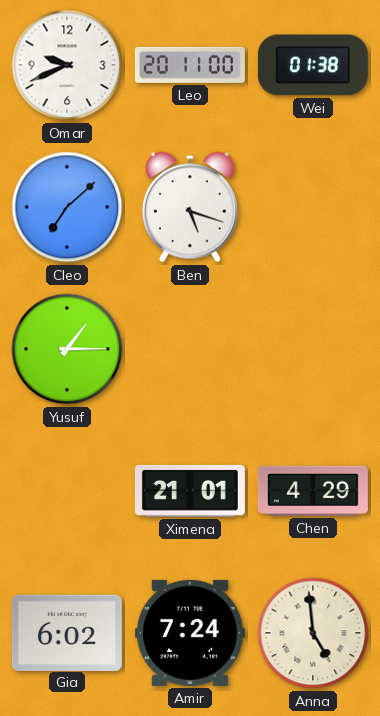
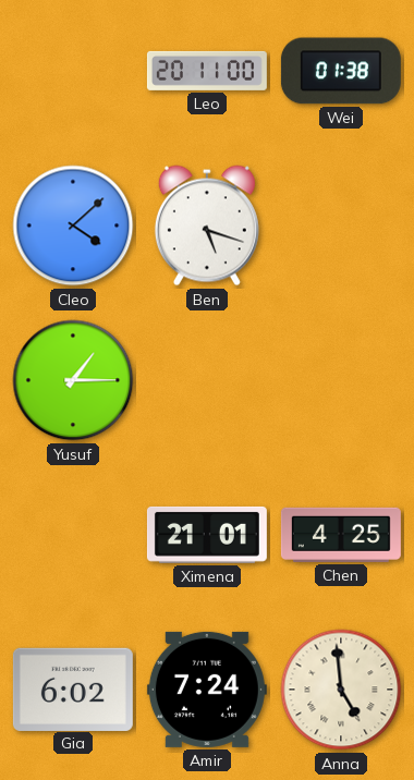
Omar: 9:41 -> none (67, 65)
Cleo: 7:08 -> 4:08 (73, 226)
Chen: 4:29 -> 4:25 (341, 535)
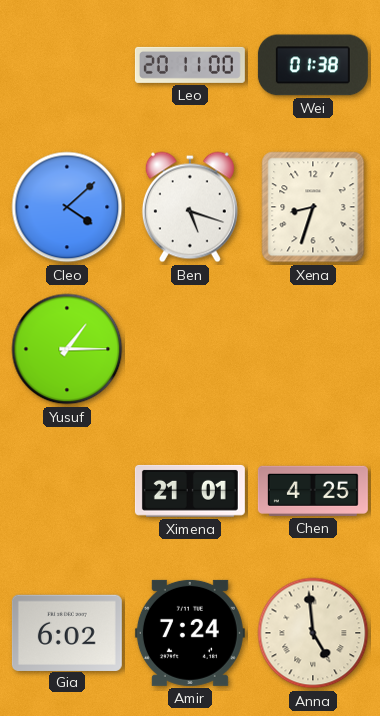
Xena: none -> 8:33 (313, 207)
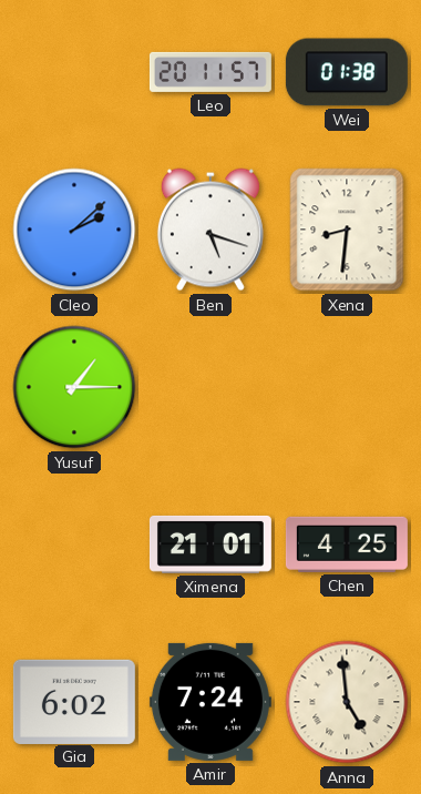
Leo: 20:11:00 -> 20:11:57 (210, 72)
Cleo: 4:08 -> 2:08 (74, 230)
Xena: 8:33 -> 8:31 (347, 230)
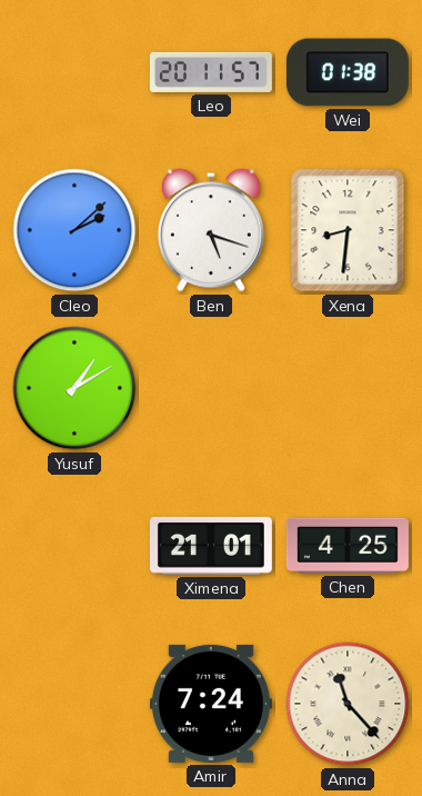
Yusuf: 1:15 -> 1:10 (74, 388)
Gia: 6:02 -> none (74, 701)
Anna: 4:59 -> 11:23 (348, 704)
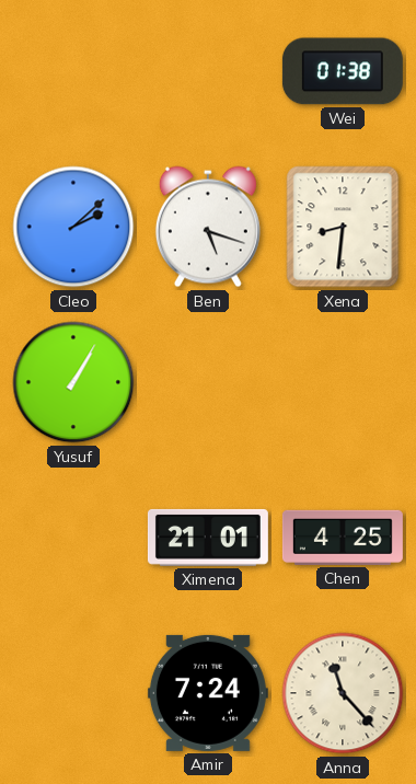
Leo: 20:11 -> none (211, 72)
Yusuf: 1:10 -> 1:05 (73, 382)
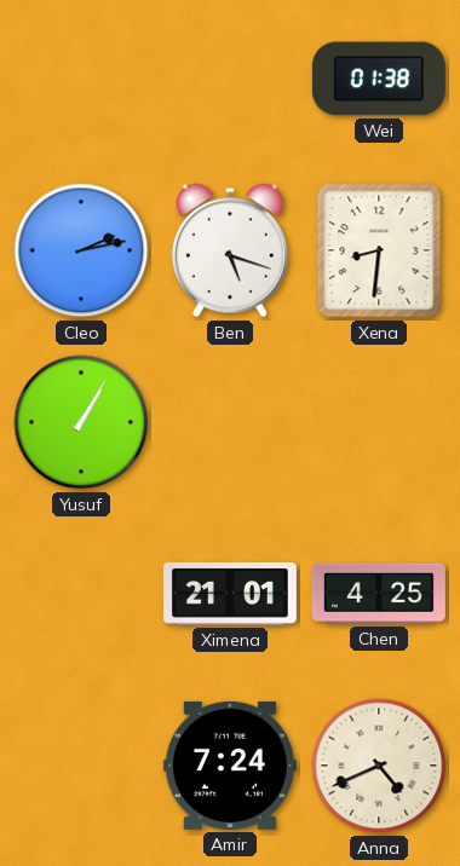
Cleo: 2:08 -> 2:13 (81, 250)
Anna: 11:23 -> 4:41 (379, 766)
